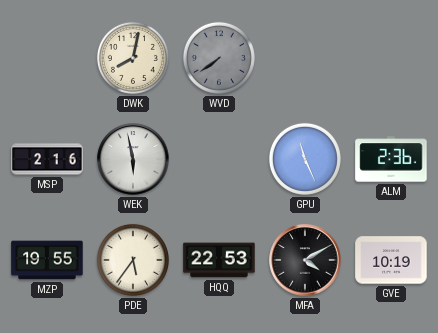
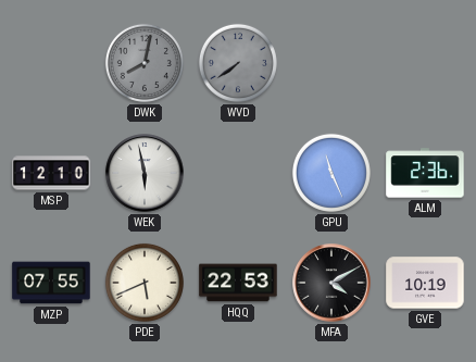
DWK dial: cream -> grey (145, 63)
MSP: 2:16 -> 12:10 (51, 173)
MZP: 19:55 -> 07:55 (51, 283)
PDE: 5:36 -> 5:41 (145, 283)
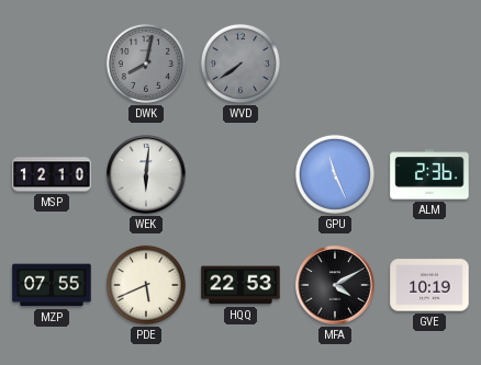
WEK: 5:58 -> 6:01 (146, 174)
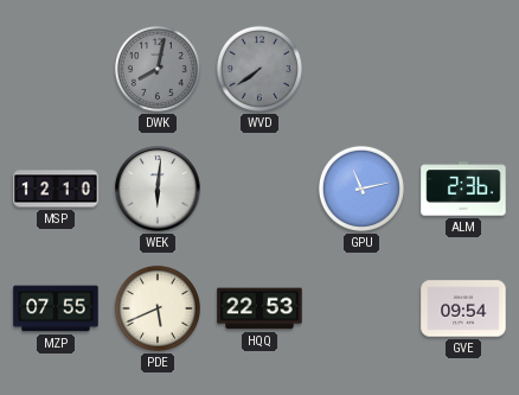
GPU: 11:26 -> 11:13 (361, 189)
MFA: 4:10 -> none (335, 285)
GVE: 10:19 -> 09:54 (463, 308)
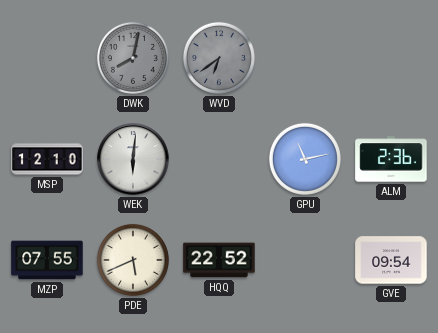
WVD: 7:39 -> 6:39 (219, 58)
HQQ: 22:53 -> 22:52 (219, 260)
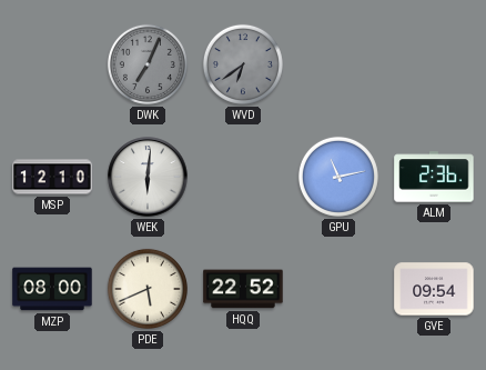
DWK: 8:02 -> 7:04 (148, 64)
MZP: 07:55 -> 08:00 (52, 289)
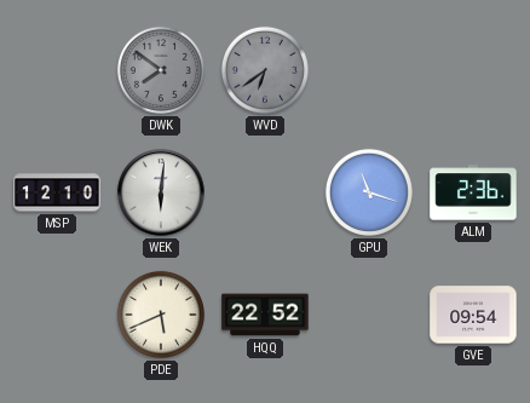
DWK: 7:04 -> 7:51 (161, 70)
GPU: 11:13 -> 11:18 (369, 192)
MZP: 08:00 -> none (52, 289)
